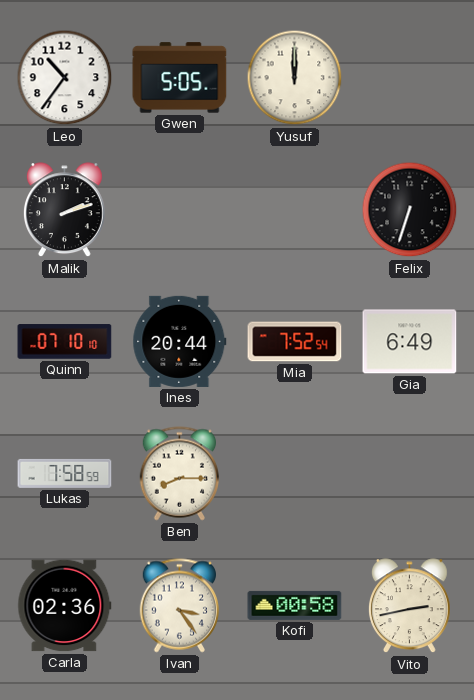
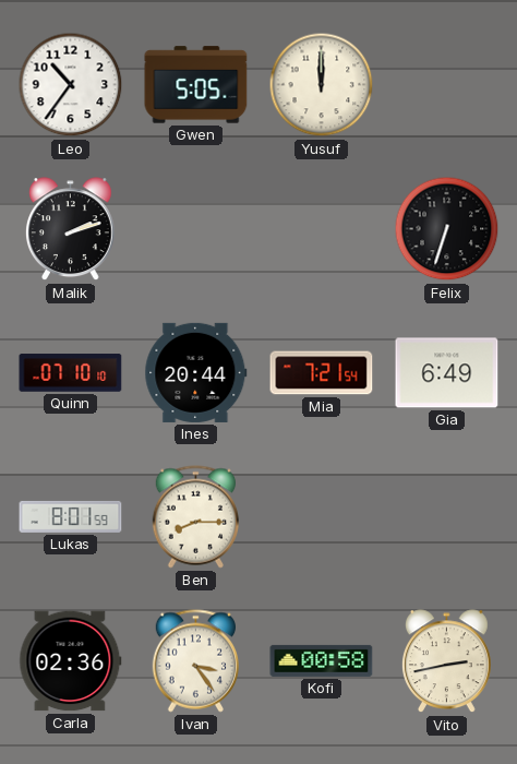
Mia: 7:52 -> 7:21 (322, 373)
Lukas: 7:58 -> 8:01 (71, 516)
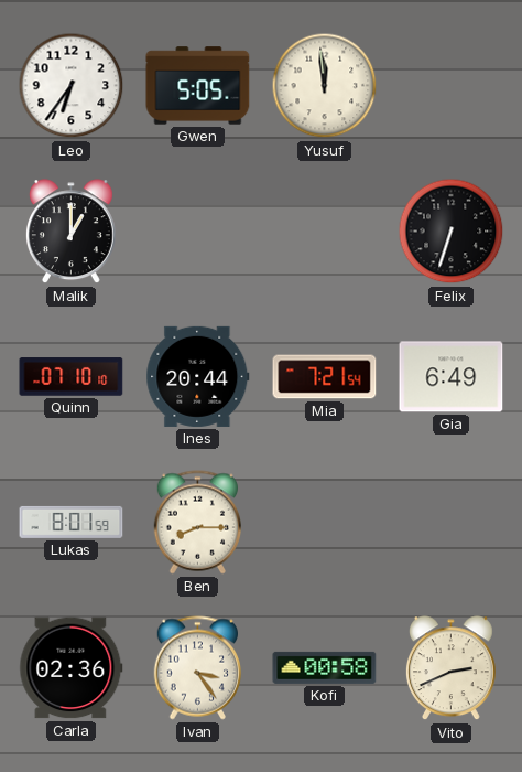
Leo: 10:36 -> 6:36 (72, 86)
Yusuf: 12:00 -> 11:59 (325, 86)
Malik: 2:12 -> 1:00 (70, 232)
Vito: 2:43 -> 2:41 (450, 668)
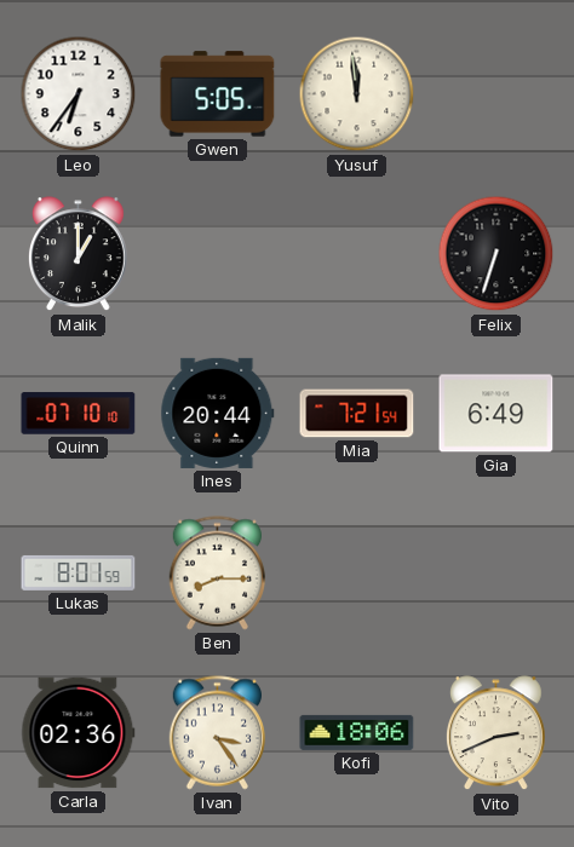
Kofi: 00:58 -> 18:06 (357, 732)
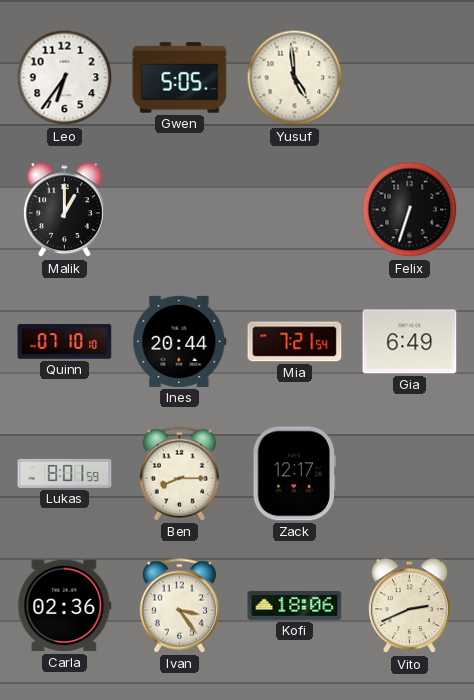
Yusuf: 11:59 -> 4:59 (295, 78)
Zack: none -> 12:17 (294, 474)
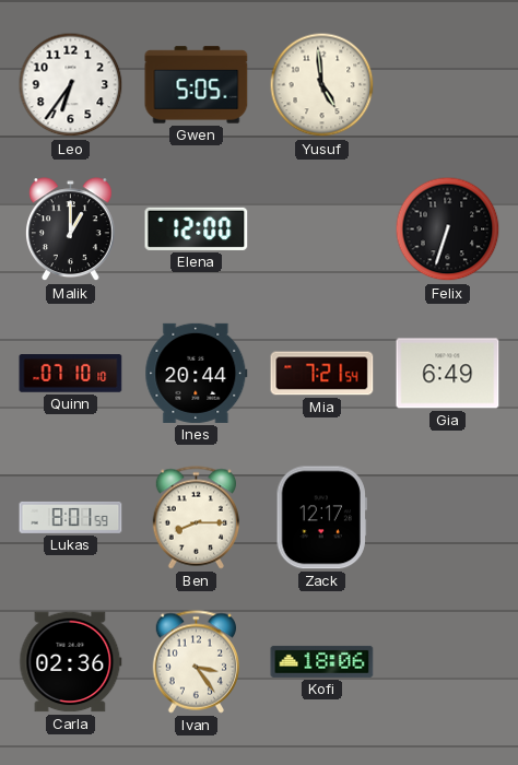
Elena: none -> 12:00 (197, 228)
Vito: 2:41 -> none (409, 606)
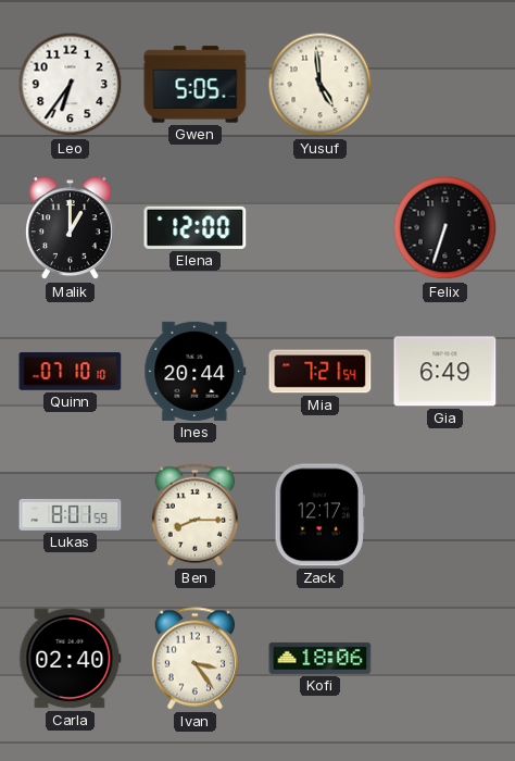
Carla: 02:36 -> 02:40 (71, 659)
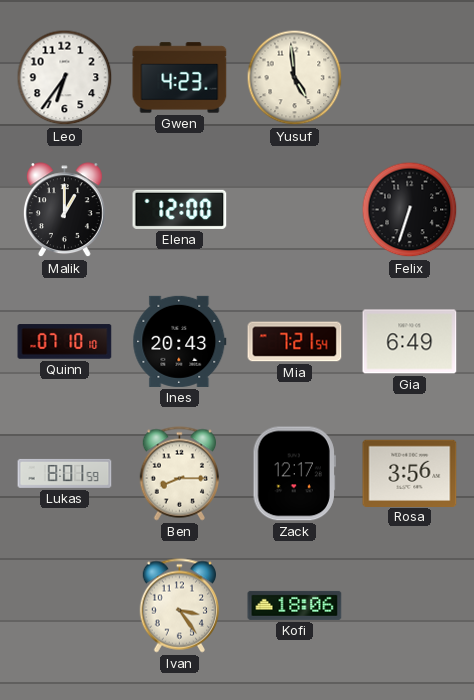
Gwen: 5:05 -> 4:23 (180, 78)
Ines: 20:44 -> 20:43 (180, 341)
Rosa: none -> 3:56 (410, 473)
Carla: 02:40 -> none (71, 659)
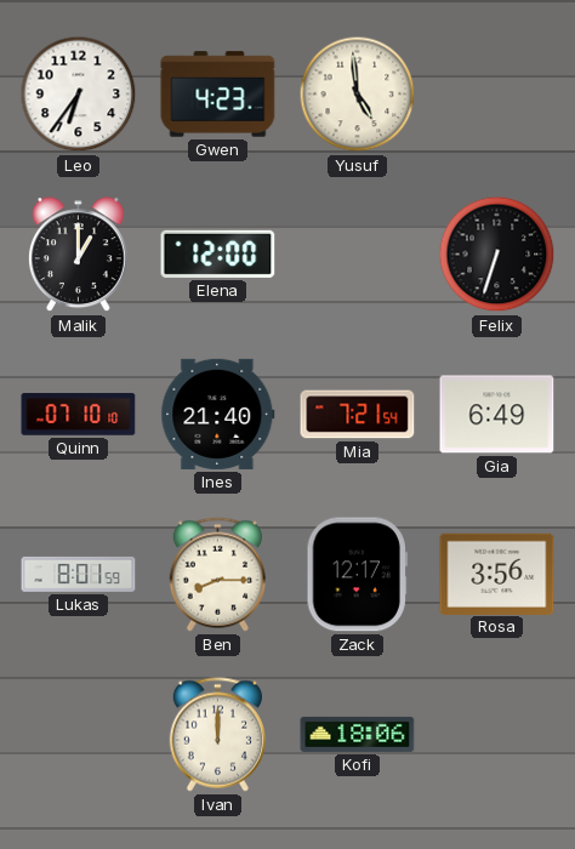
Ines: 20:43 -> 21:40 (218, 414)
Ivan: 3:24 -> 12:00 (217, 735)
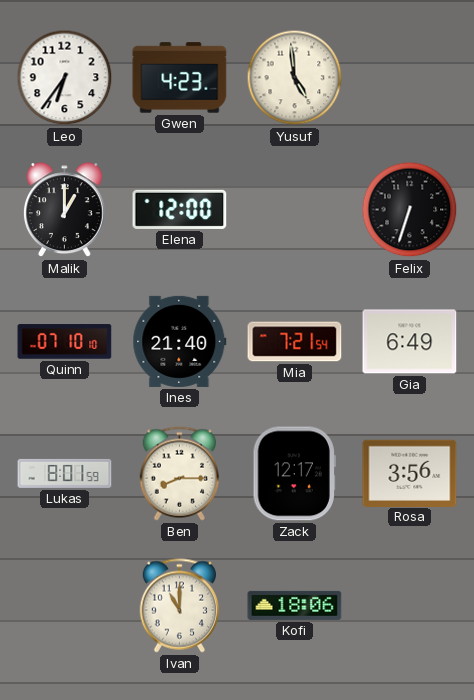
Ivan: 12:00 -> 11:00 (179, 606)
